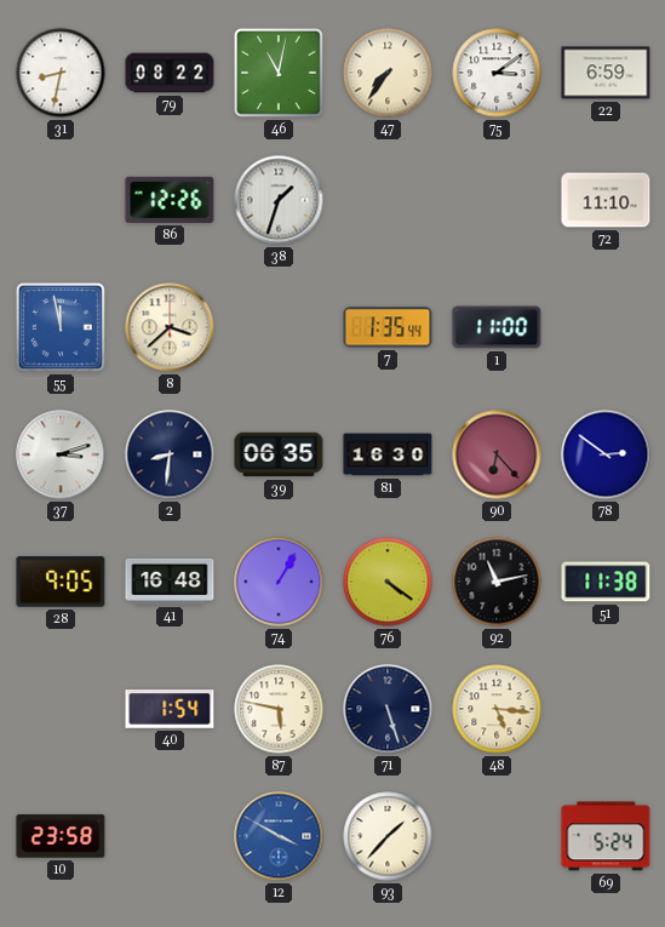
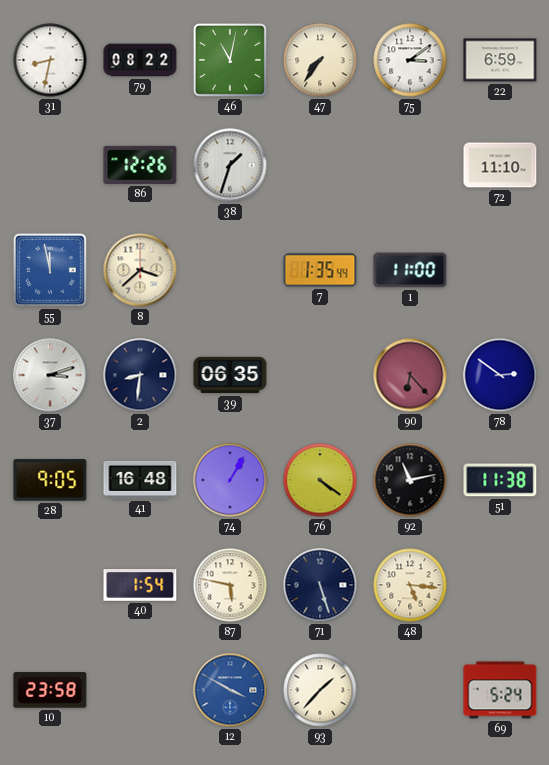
81: 16:30 -> none (388, 454)
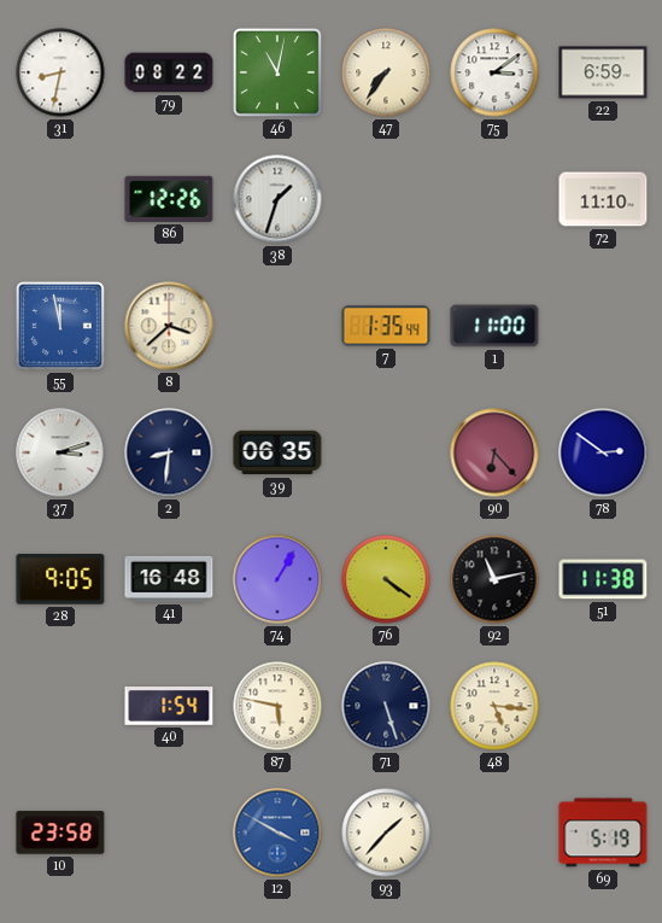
69: 5:24 -> 5:19 (603, 833)
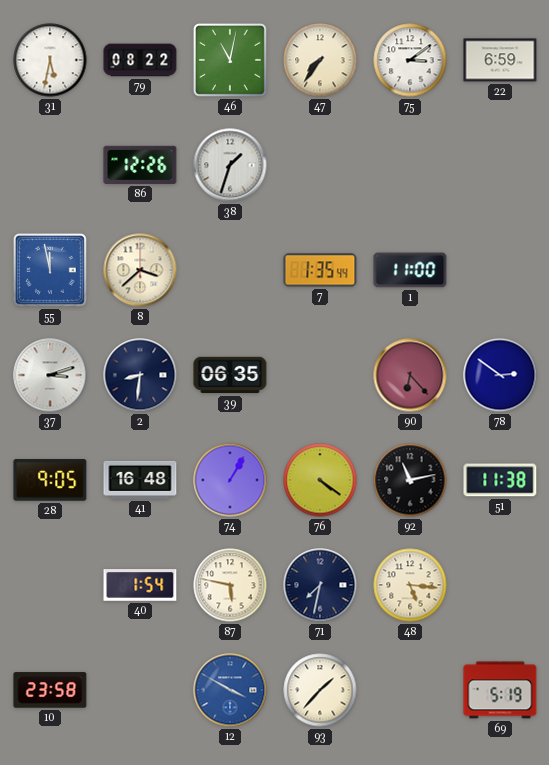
31: 8:32 -> 5:32 (50, 60)
72: 11:10 -> none (603, 199)
71: 5:27 -> 7:32 (320, 585)
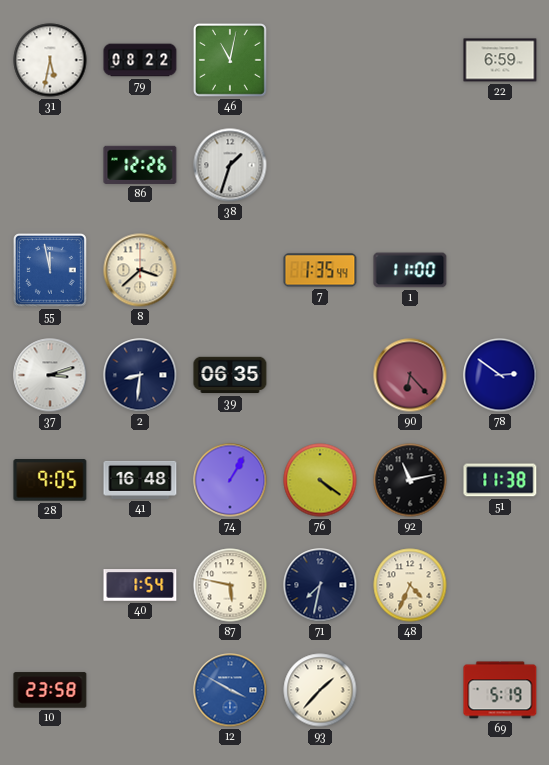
47: 7:36 -> none (320, 60)
75: 3:09 -> none (410, 60)
48: 5:16 -> 4:34 (410, 585)
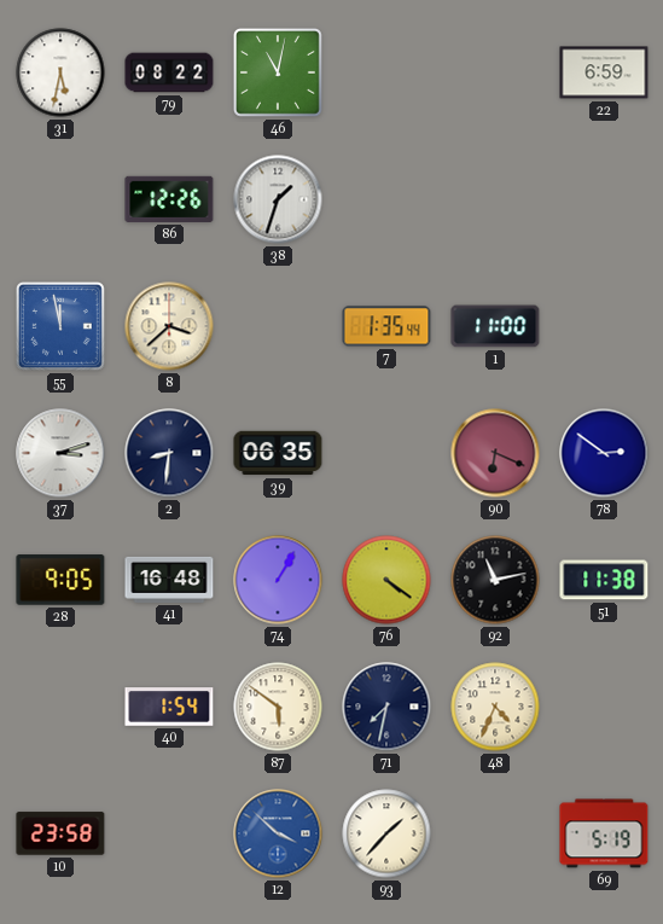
90: 6:23 -> 6:19 (495, 453)
87: 5:47 -> 5:51 (278, 707)
12: 3:50 -> 3:52 (278, 833)
